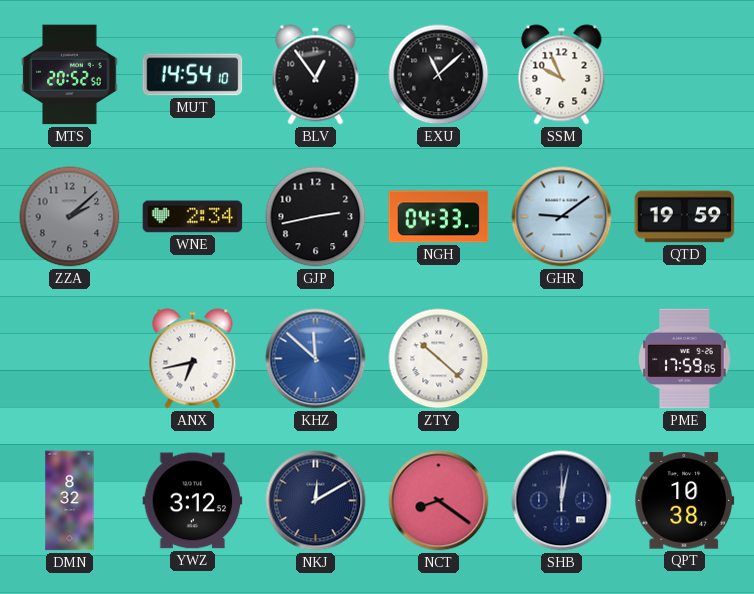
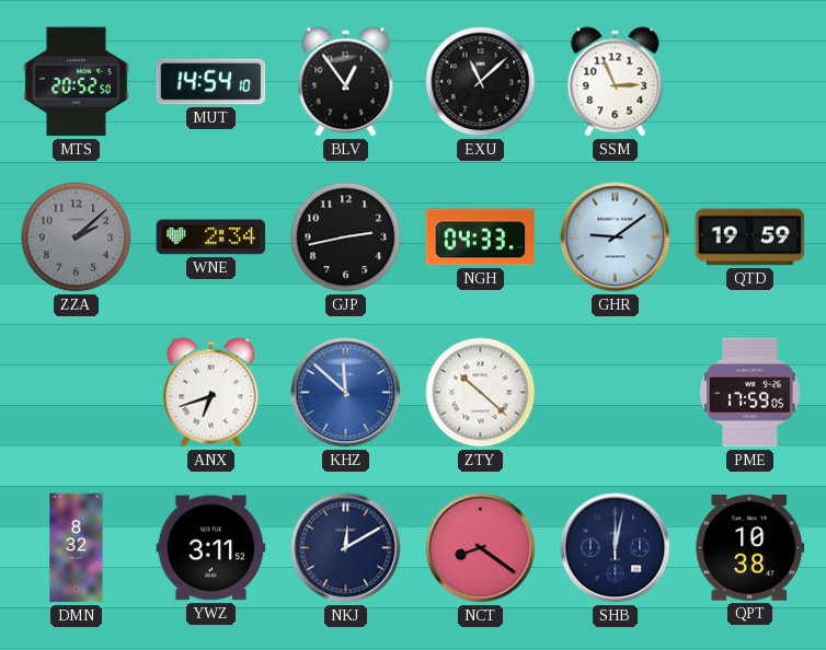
SSM: 9:56 -> 2:56 (616, 82)
ANX: 6:43 -> 6:42 (211, 393)
YWZ: 3:12 -> 3:11 (211, 548)
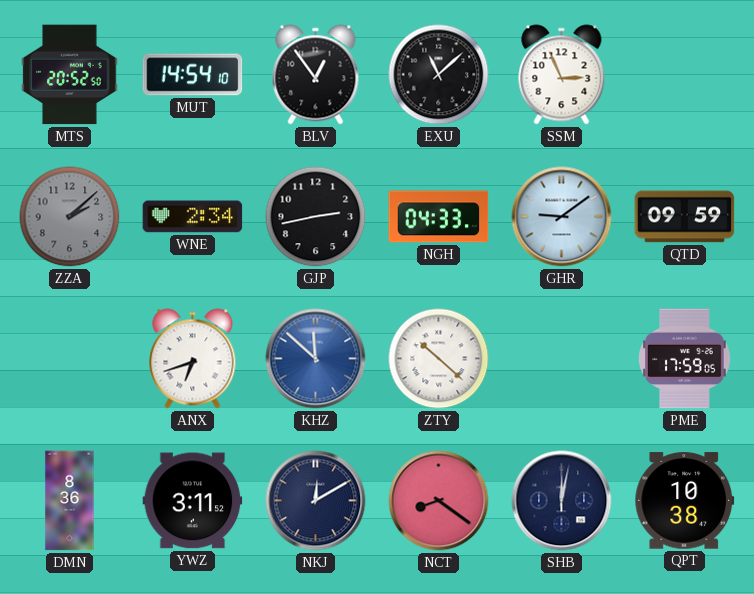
QTD: 19:59 -> 09:59 (685, 217)
DMN: 8:32 -> 8:36 (70, 501)
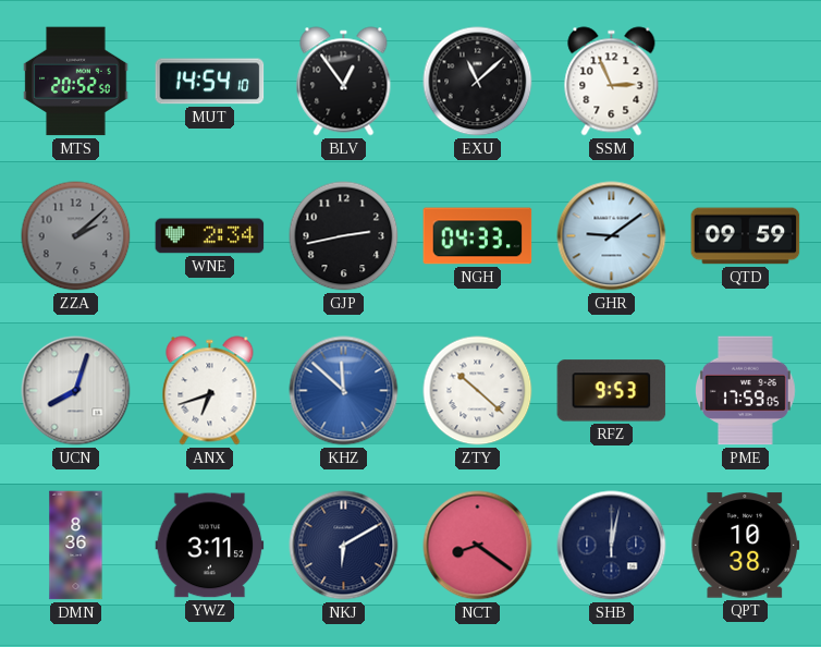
UCN: none -> 8:03 (76, 391)
RFZ: none -> 9:53 (612, 391)
NKJ: 12:10 -> 6:10 (344, 546)
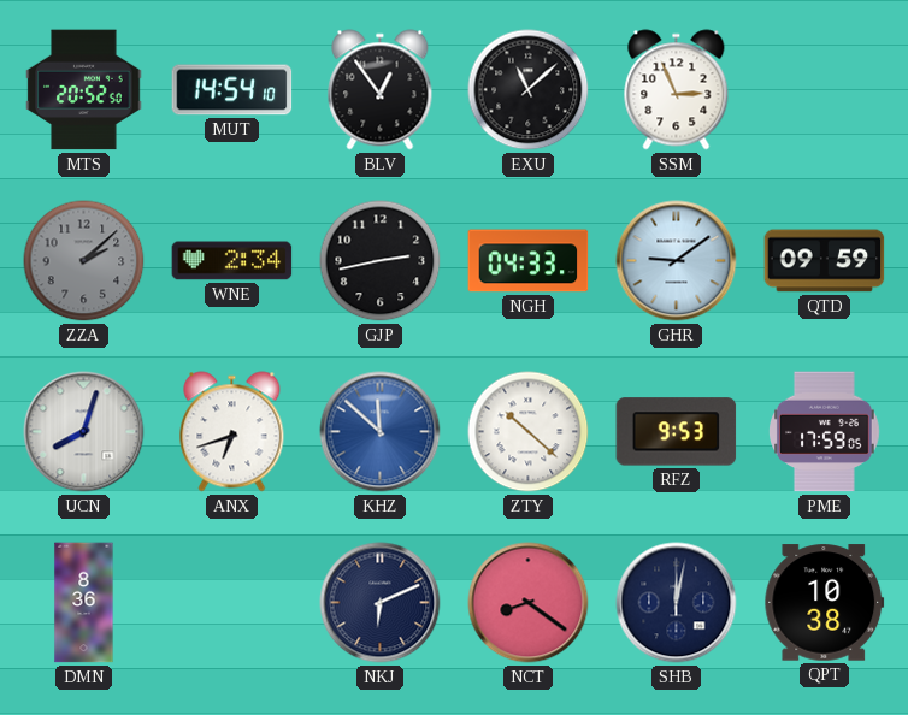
YWZ: 3:11 -> none (210, 546)
NKJ: 6:10 -> 6:11 (381, 603)
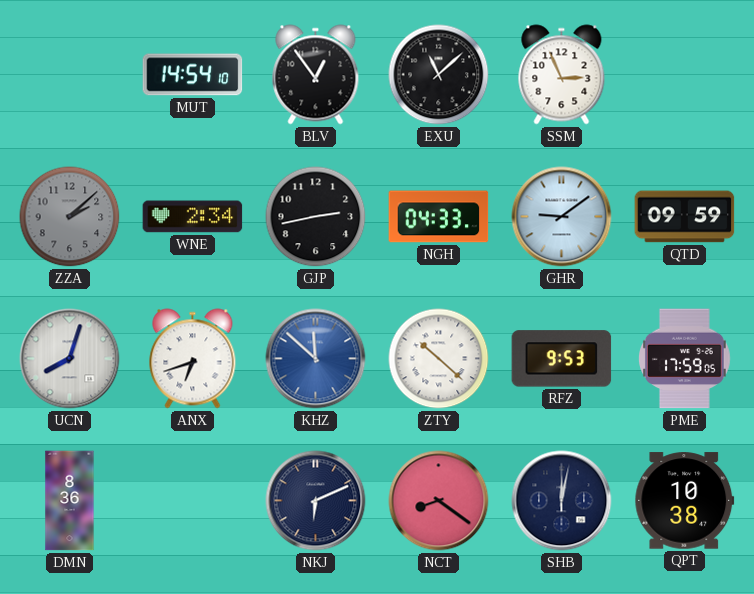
MTS: 20:52 -> none (84, 90)
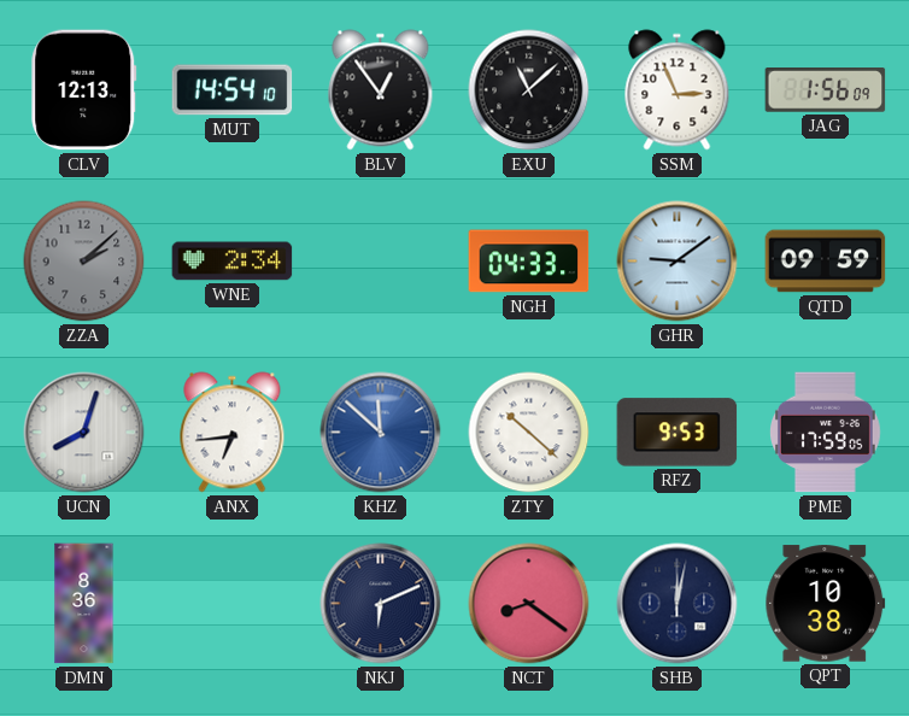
CLV: none -> 12:13 (84, 90)
JAG: none -> 1:56 (826, 90)
GJP: 2:43 -> none (316, 217)
ANX: 6:42 -> 6:44 (233, 433)
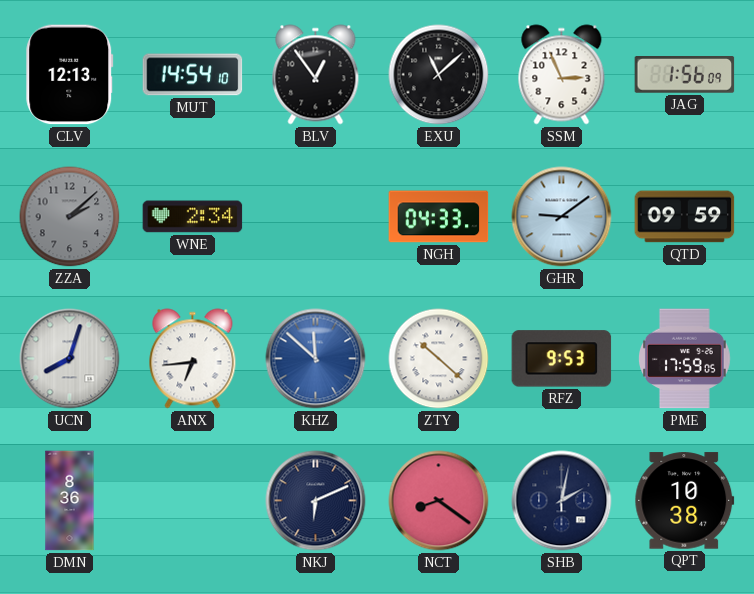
SHB: 12:02 -> 2:02 (562, 501)
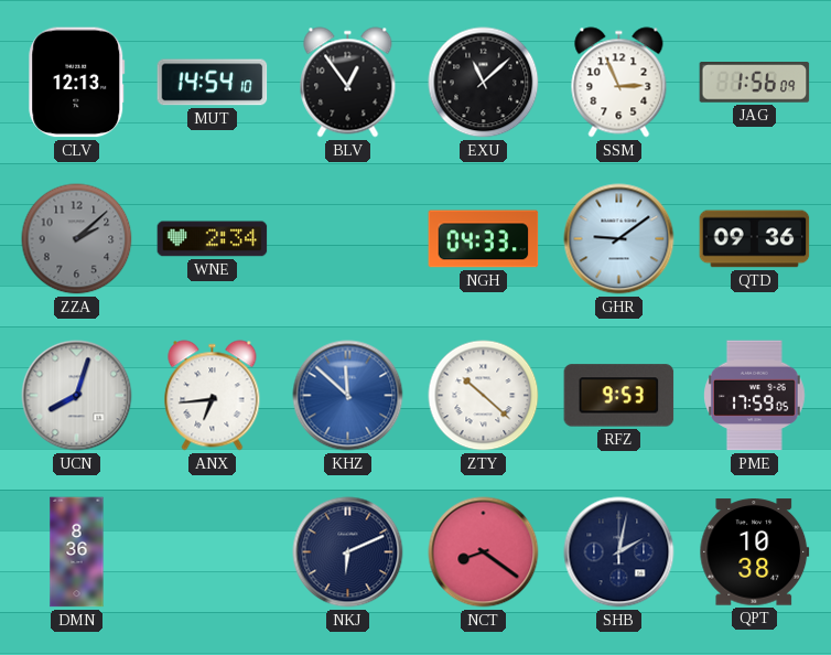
QTD: 09:59 -> 09:36 (755, 239)
